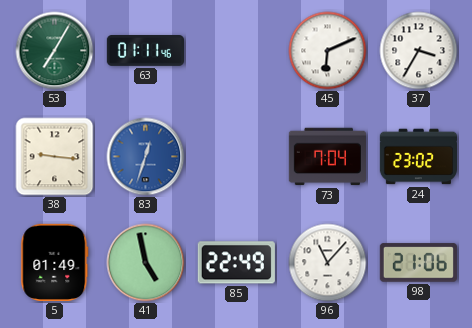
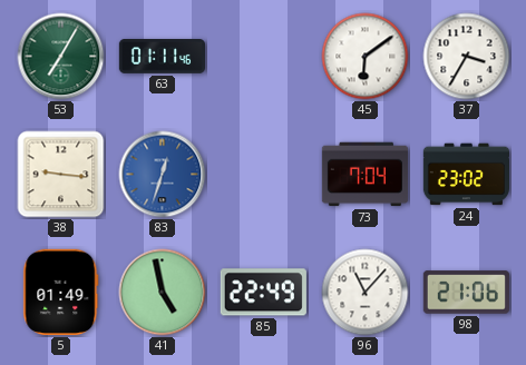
45: 6:11 -> 6:09 (366, 57)
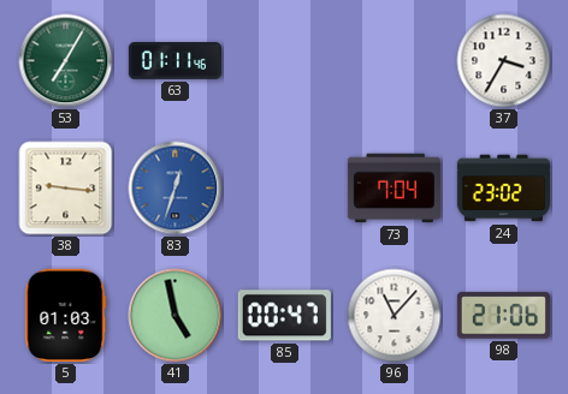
45: 6:09 -> none (366, 57)
5: 01:49 -> 01:03 (66, 315)
85: 22:49 -> 00:47 (284, 316)
